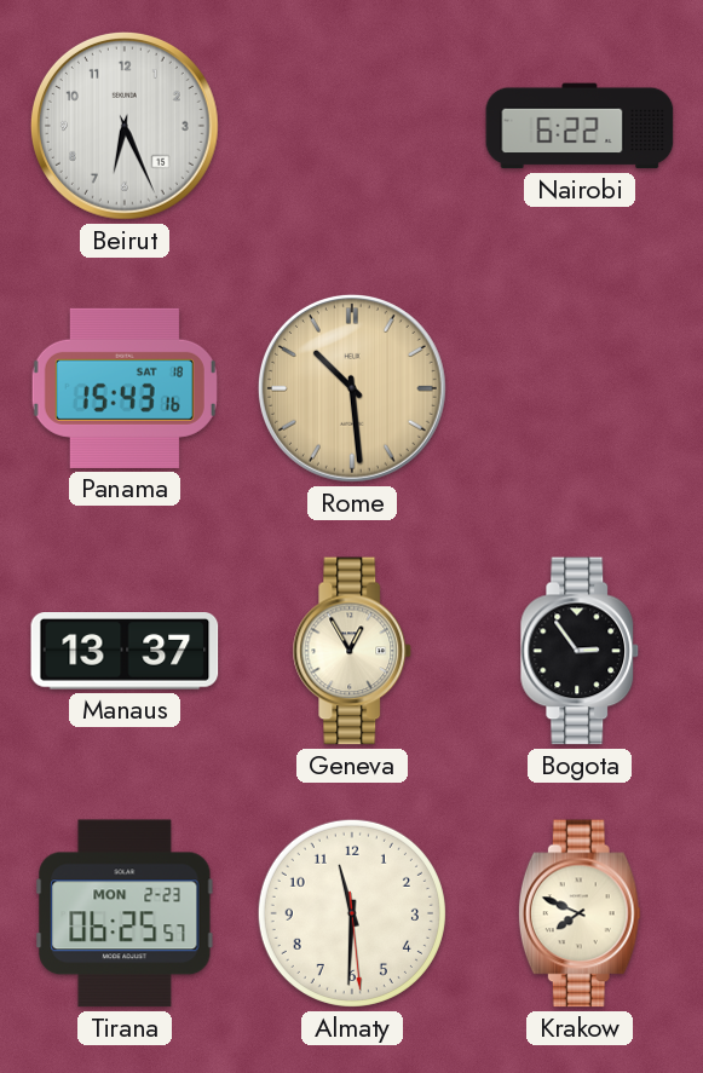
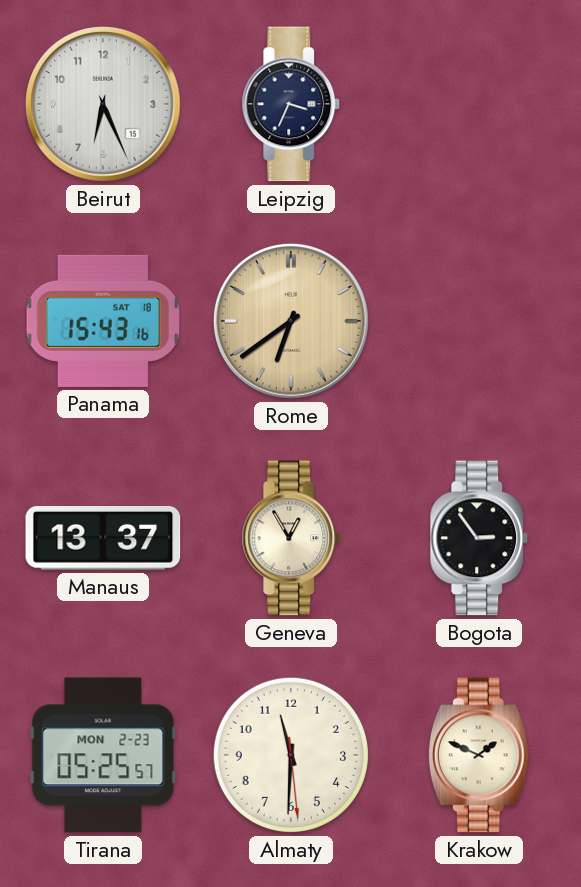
Leipzig: none -> 3:34 (291, 104)
Nairobi: 6:22 -> none (580, 126)
Rome: 10:29 -> 6:39 (291, 321)
Tirana: 06:25 -> 05:25 (103, 755)
Krakow: 7:49 -> 1:49 (479, 755)
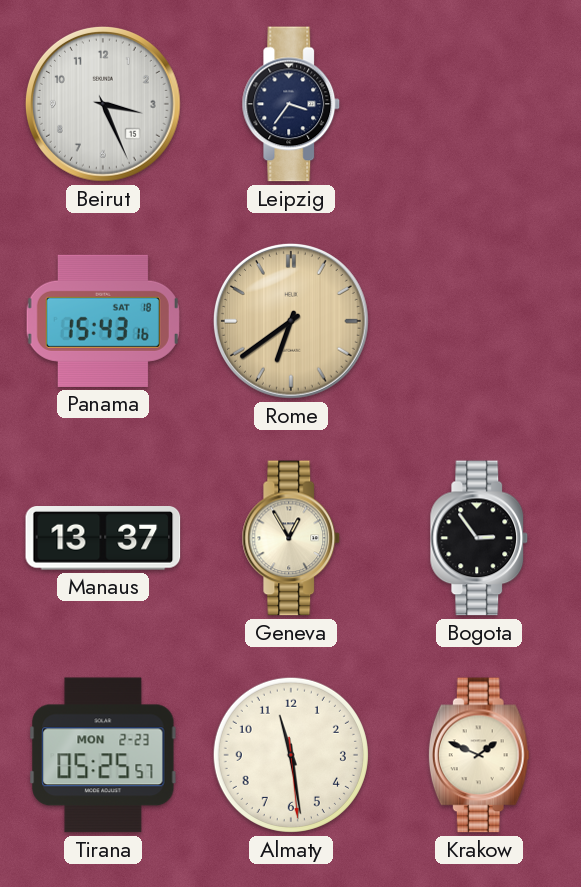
Beirut: 6:26 -> 3:26 (103, 104)
Leipzig: 3:34 -> 3:36 (291, 104)
Almaty: 11:30 -> 11:28 (291, 755)
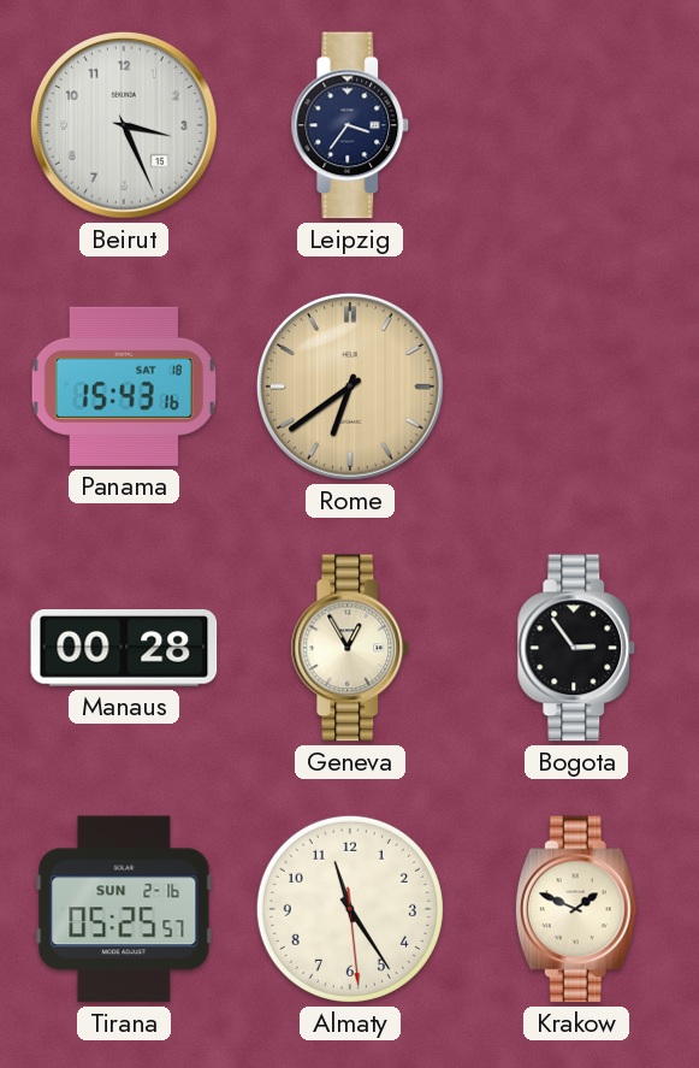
Manaus: 13:37 -> 00:28 (124, 649)
Tirana date: MON 2-23 -> SUN 2-16 (124, 909)
Almaty: 11:28 -> 11:24 (350, 909)
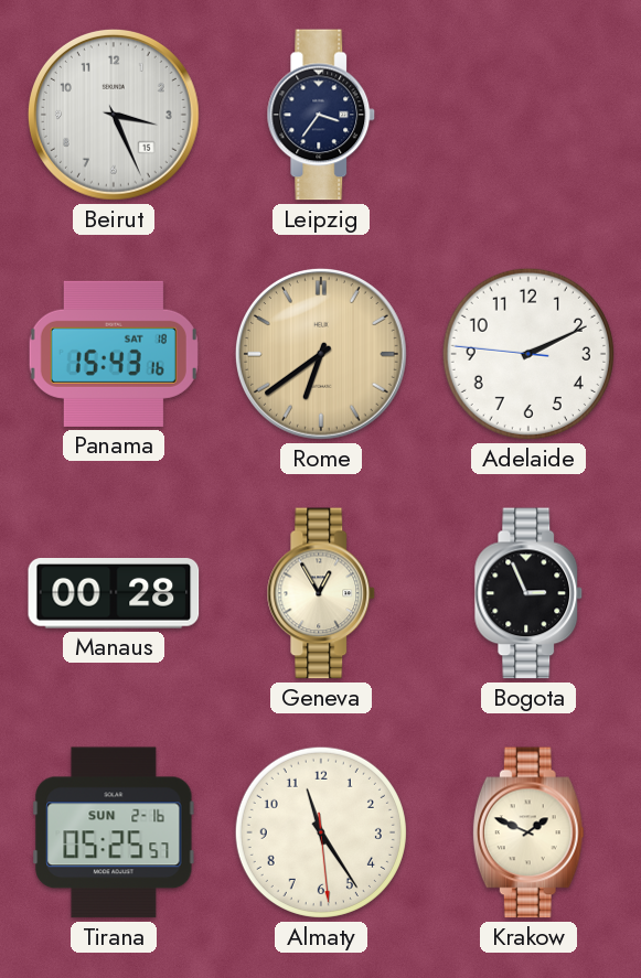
Adelaide: none -> 2:10 (528, 354)
Bogota: 2:54 -> 2:56 (528, 593)
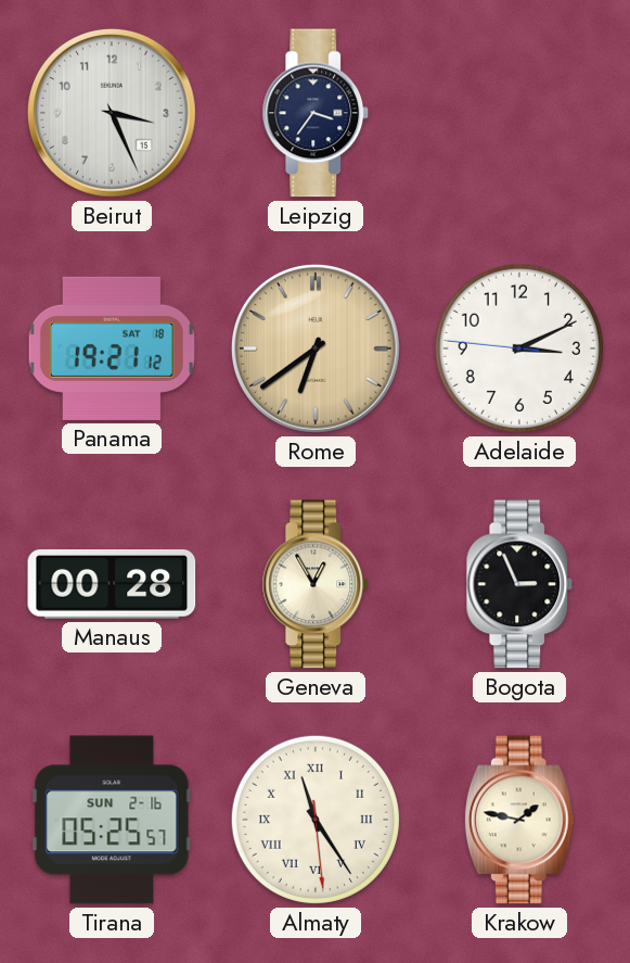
Panama: 15:43 -> 19:21 (112, 349)
Adelaide: 2:10 -> 3:10 (519, 349)
Almaty numerals: Arabic -> Roman (316, 820)
Krakow: 1:49 -> 1:47 (519, 820)
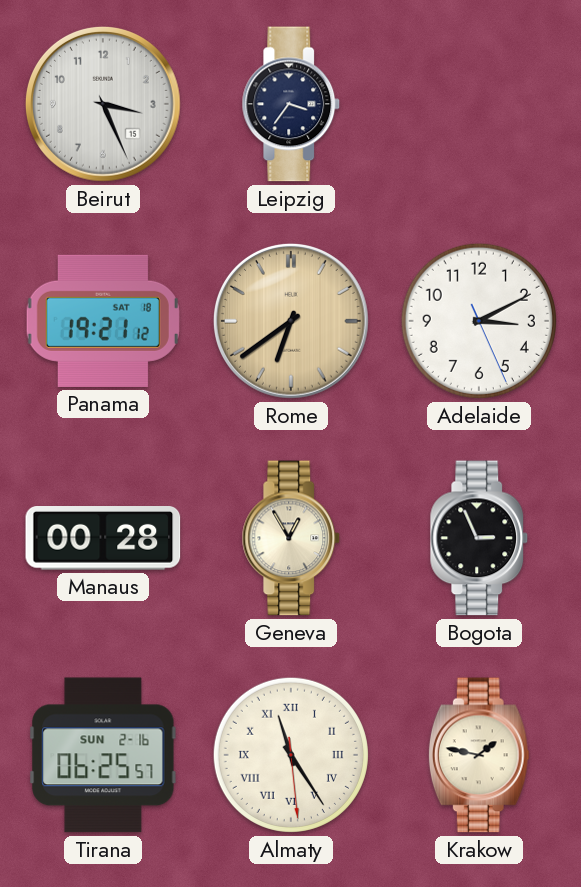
Adelaide: 3:10:46 -> 3:10:26 (479, 321)
Tirana: 05:25 -> 06:25 (103, 755)
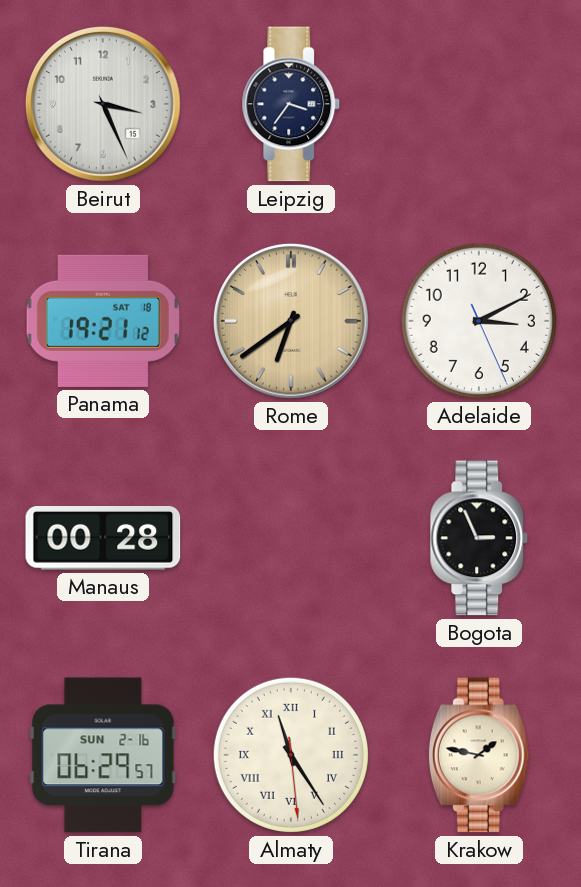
Geneva: 12:55 -> none (291, 538)
Tirana: 06:25 -> 06:29 (103, 755)
